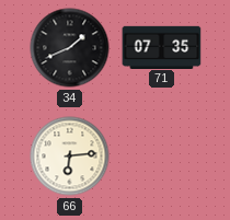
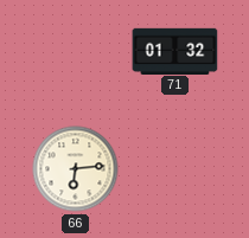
34: 1:41 -> none (70, 48)
71: 07:35 -> 01:32 (175, 51)
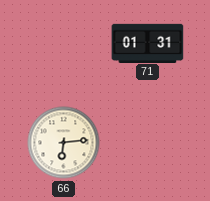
71: 01:32 -> 01:31 (148, 43)
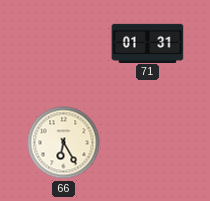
66: 6:14 -> 6:25 (64, 143)
